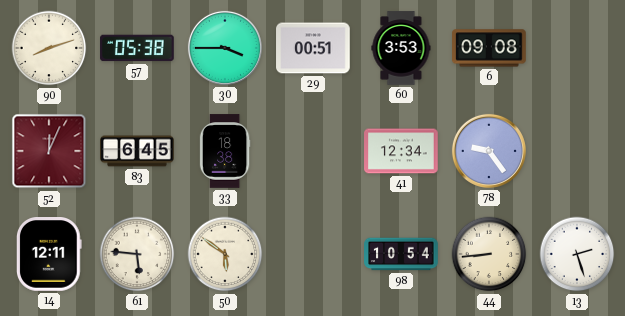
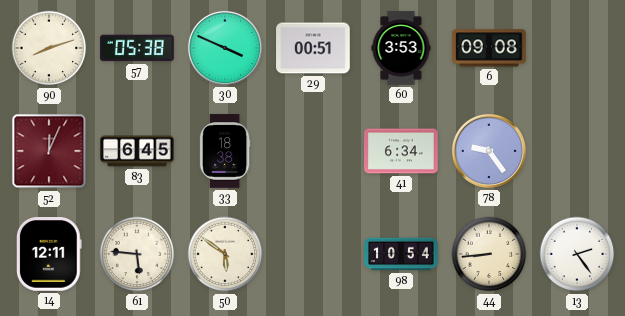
30: 3:45 -> 3:49 (225, 48)
41: 12:34 -> 6:34 (401, 151)
13: 2:27 -> 2:24 (577, 254)
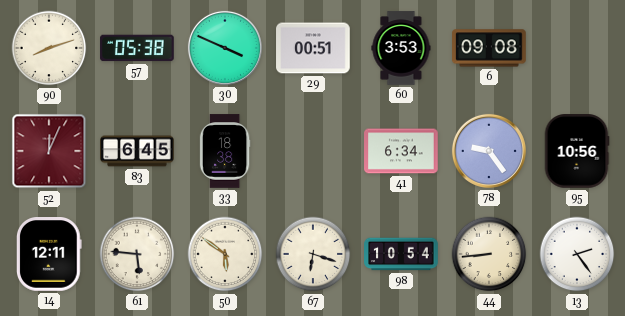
95: none -> 10:56 (577, 151)
67: none -> 6:18 (313, 254)
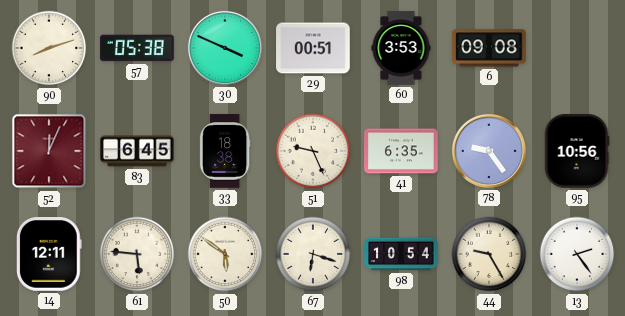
51: none -> 9:26 (313, 151)
41: 6:34 -> 6:35 (401, 151)
44: 8:44 -> 9:25 (489, 254)
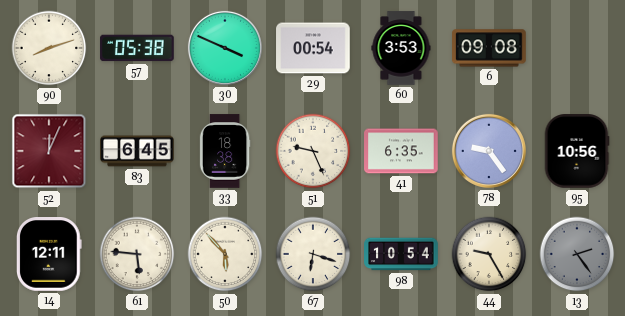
29: 00:51 -> 00:54 (313, 48)
50: 5:51 -> 5:53 (225, 254)
13 dial: white -> grey (577, 254)
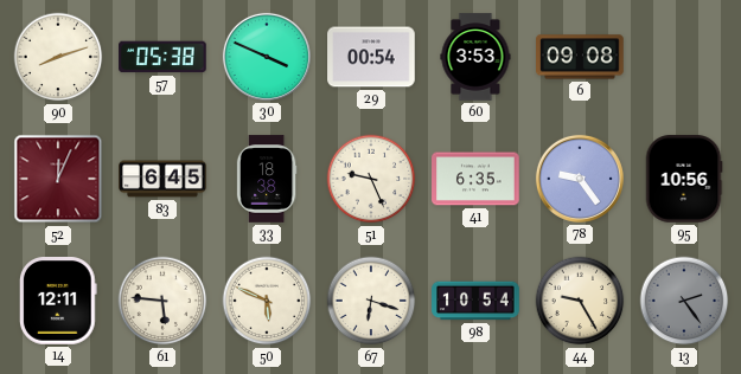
50: 5:53 -> 5:49 (267, 301)
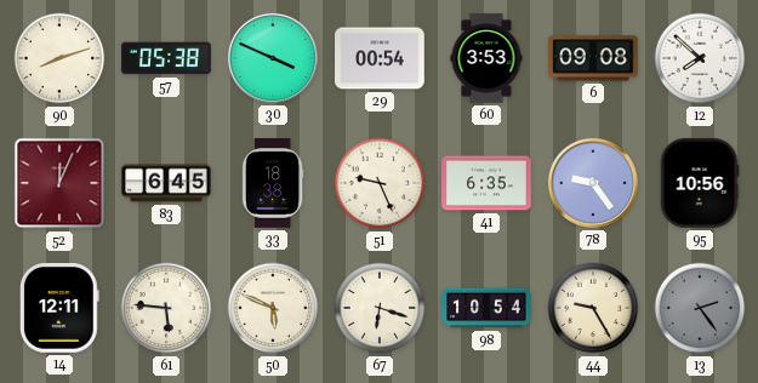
12: none -> 7:52 (700, 58)
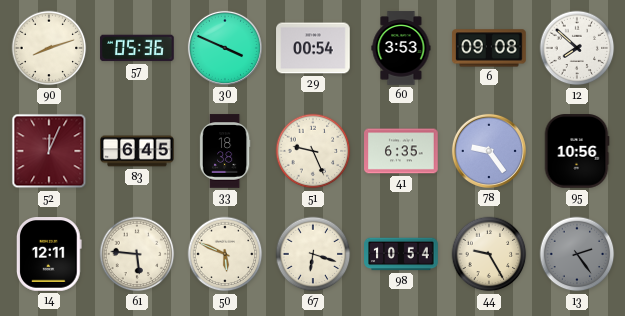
57: 05:38 -> 05:36 (137, 48)
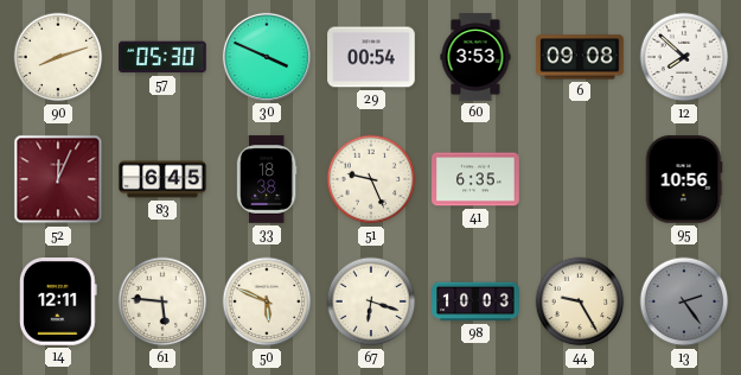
57: 05:36 -> 05:30 (162, 57)
78: 9:24 -> none (489, 151)
98: 10:54 -> 10:03 (475, 301)
